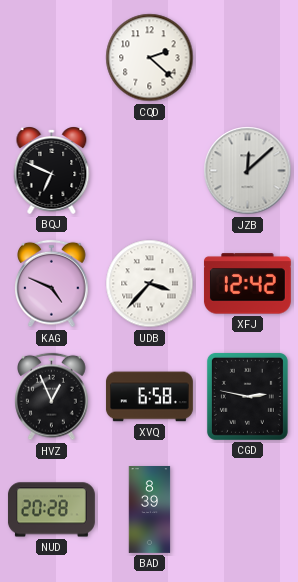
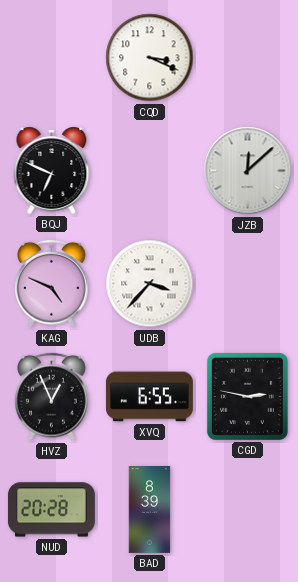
CQD: 2:22 -> 3:19 (150, 58)
XFJ: 12:42 -> none (247, 284)
XVQ: 6:58 -> 6:55 (149, 397)
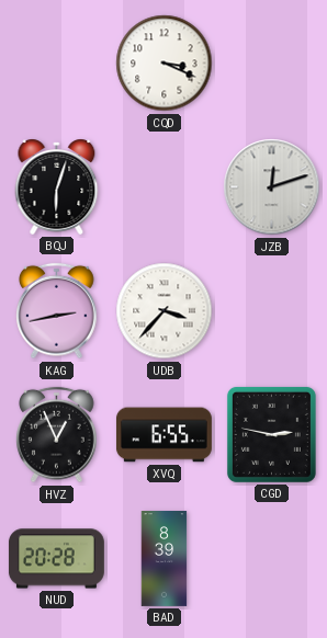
BQJ: 6:49 -> 6:03 (57, 186)
JZB: 12:08 -> 12:12 (272, 187)
KAG: 4:49 -> 2:43 (57, 311)
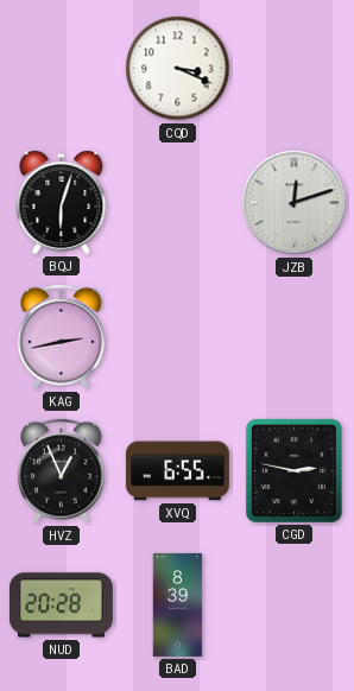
UDB: 3:37 -> none (165, 311)
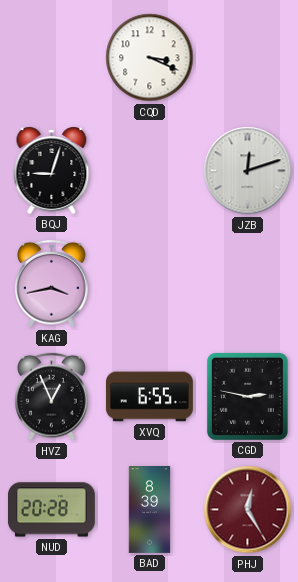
BQJ: 6:03 -> 9:03 (52, 170)
KAG: 2:43 -> 3:43 (52, 284)
PHJ: none -> 12:25 (248, 510)
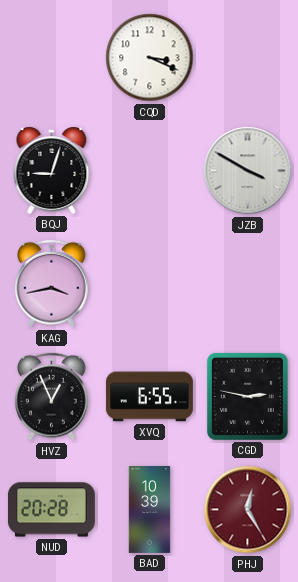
JZB: 12:12 -> 3:50 (248, 171)
BAD: 8:39 -> 10:39 (150, 510)
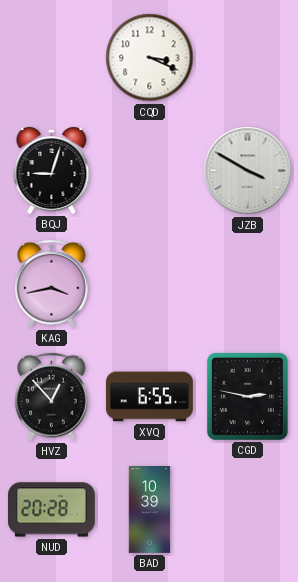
HVZ: 12:56 -> 12:53 (52, 397)
PHJ: 12:25 -> none (248, 510)
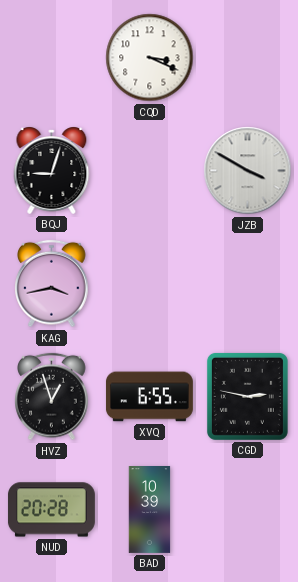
HVZ: 12:53 -> 12:57 (52, 397)
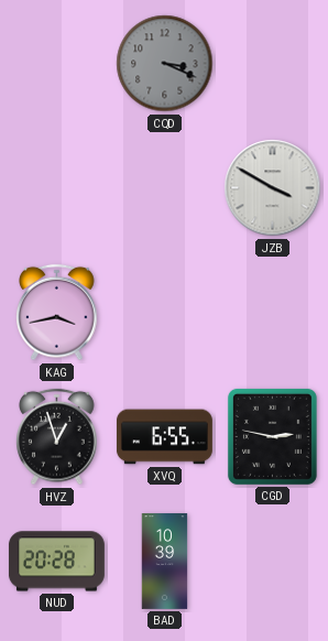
CQD dial: white -> grey (165, 64)
BQJ: 9:03 -> none (52, 170)
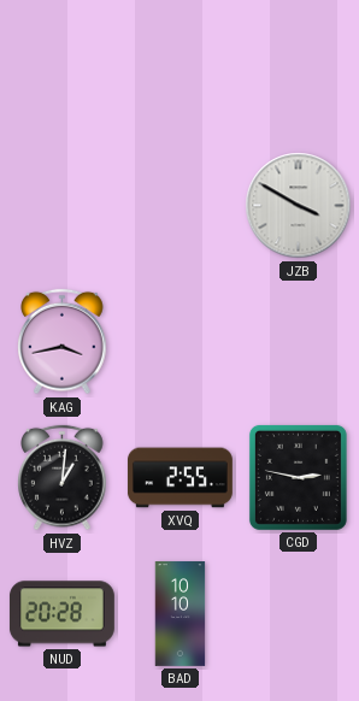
CQD: 3:19 -> none (165, 64)
HVZ: 12:57 -> 1:01 (63, 478)
XVQ: 6:55 -> 2:55 (179, 478)
BAD: 10:39 -> 10:10 (181, 614)
